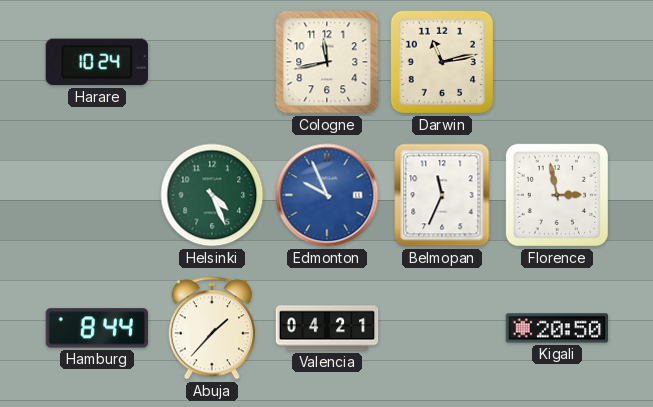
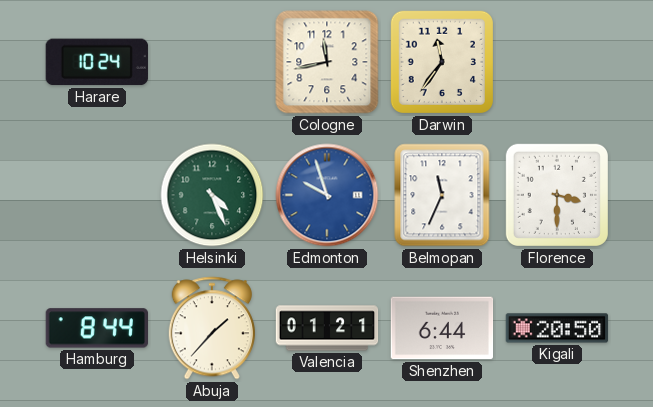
Darwin: 11:13 -> 11:36 (442, 62)
Edmonton: 9:56 -> 9:57 (327, 195)
Florence: 2:58 -> 3:30 (557, 195)
Valencia: 04:21 -> 01:21 (327, 328)
Shenzhen: none -> 6:44 (442, 328)
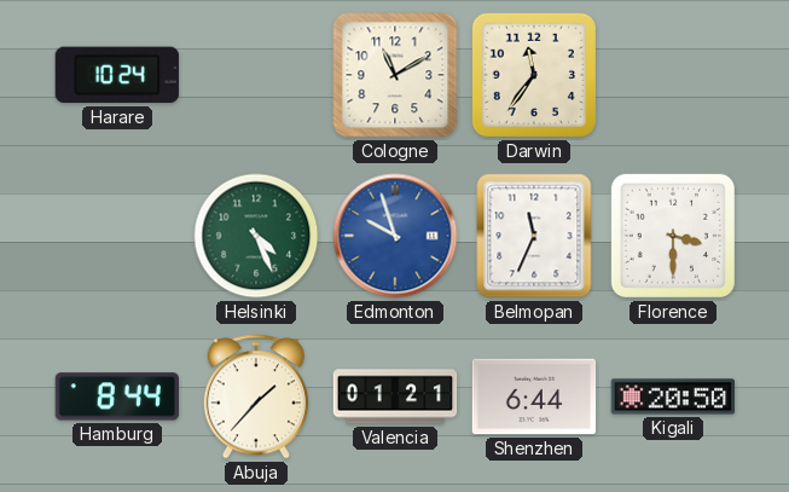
Cologne: 11:43 -> 11:10 (395, 75)
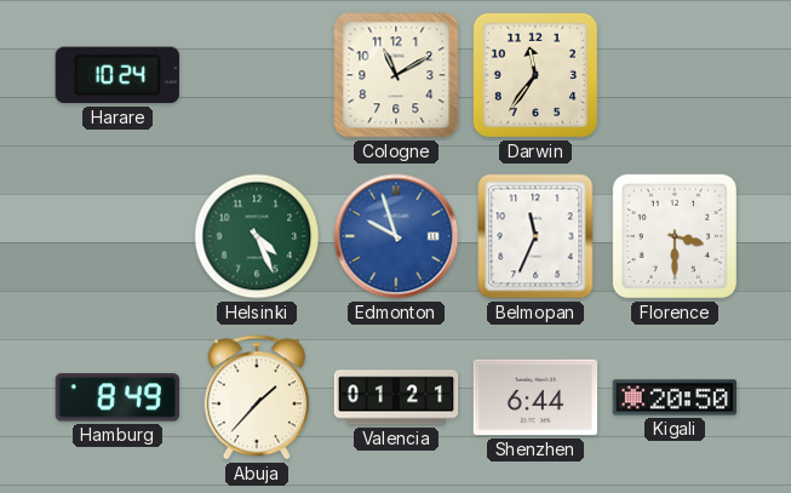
Hamburg: 8:44 -> 8:49 (116, 397)
